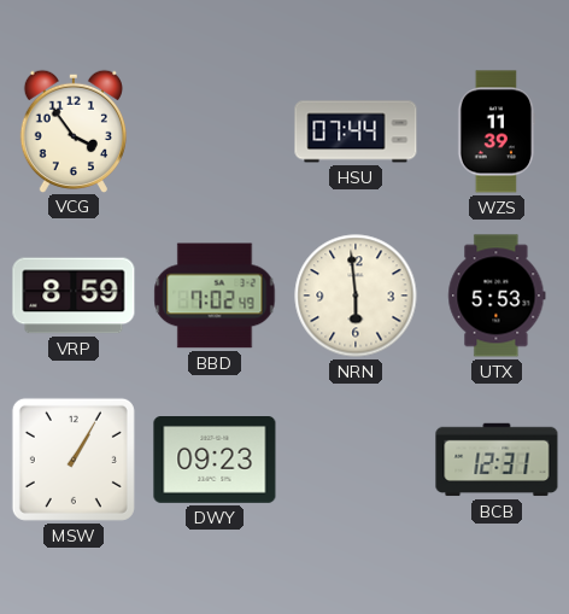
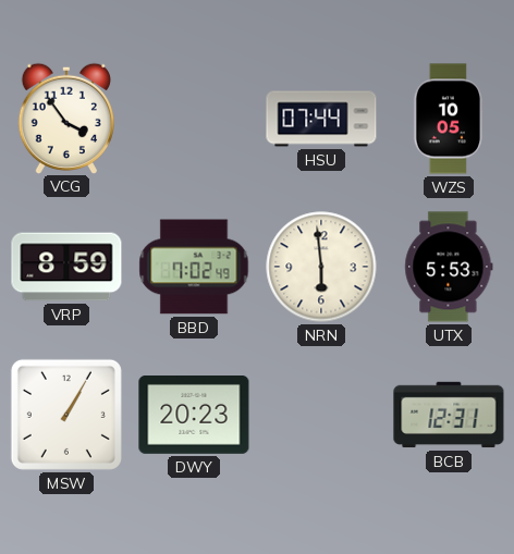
WZS: 11:39 -> 10:05 (449, 119)
DWY: 09:23 -> 20:23 (194, 416)
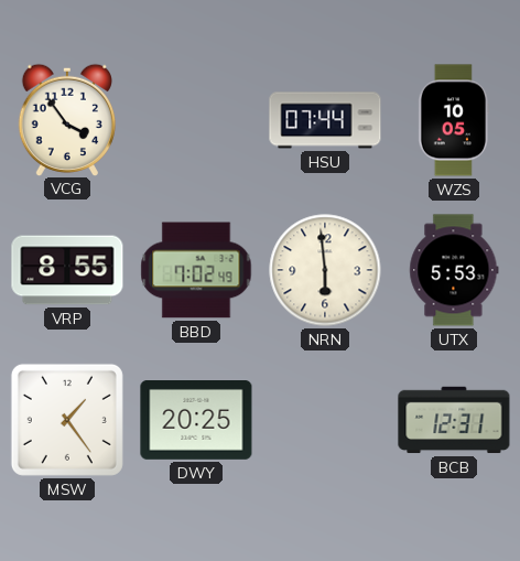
VRP: 8:59 -> 8:55 (67, 270)
MSW: 1:05 -> 1:24 (67, 420)
DWY: 20:23 -> 20:25 (196, 421)
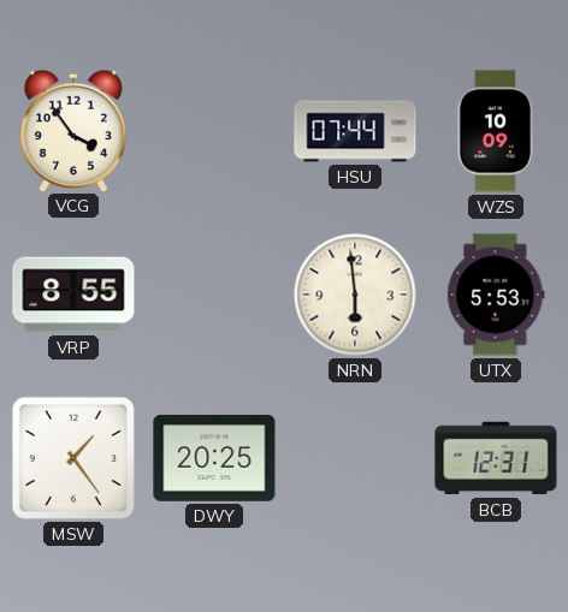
WZS: 10:05 -> 10:09 (496, 131)
BBD: 7:02 -> none (196, 270)
